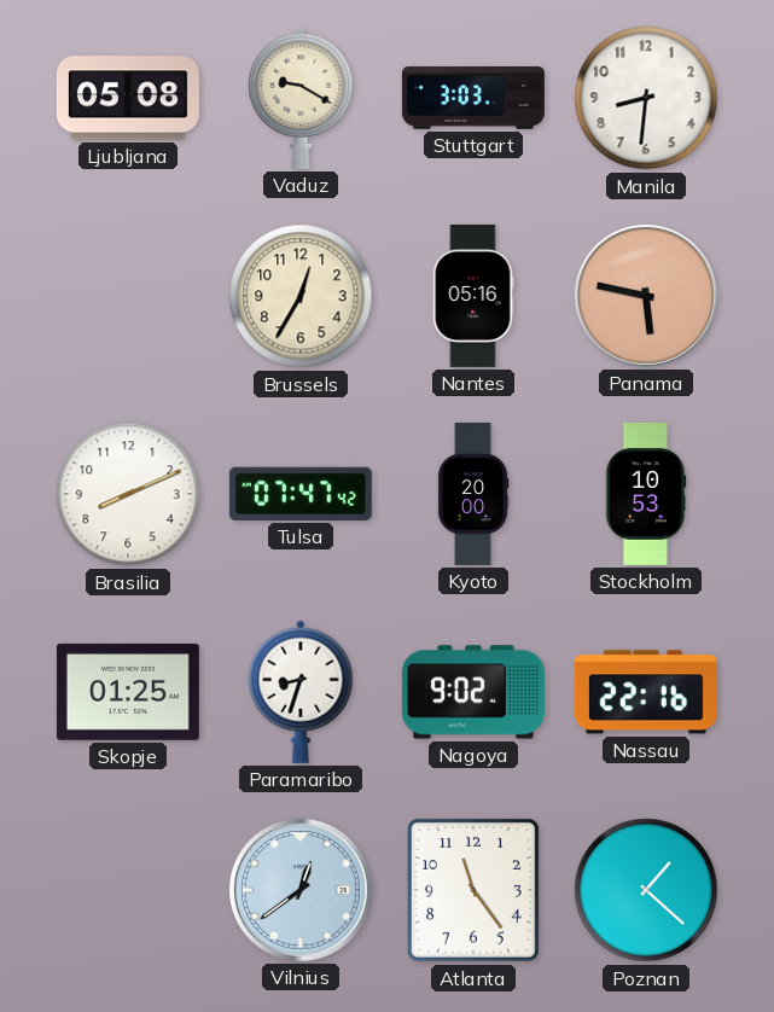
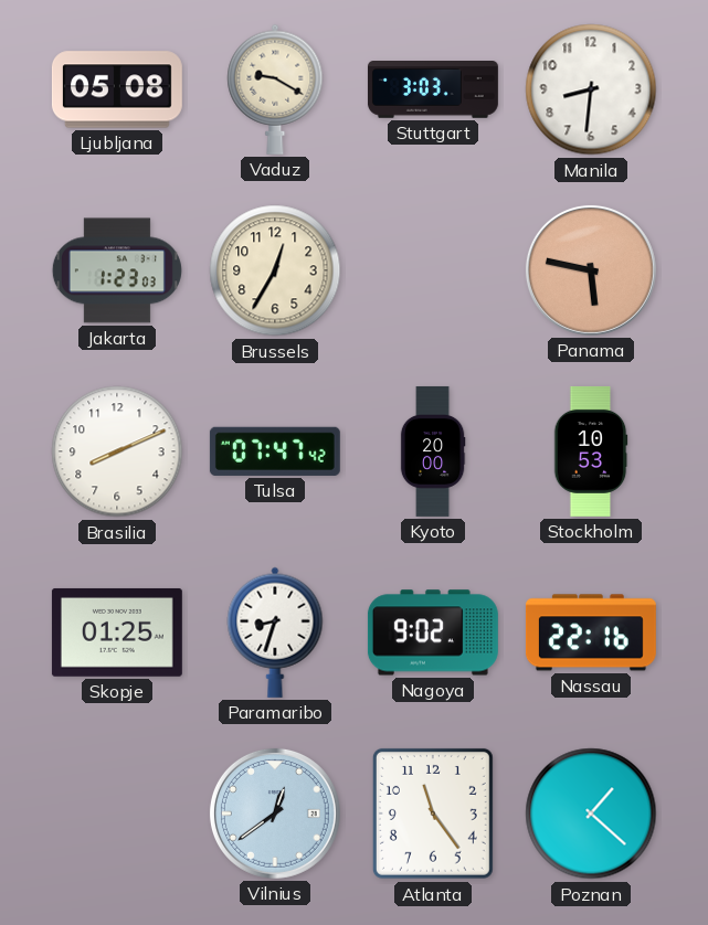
Jakarta: none -> 1:23 (117, 270)
Nantes: 05:16 -> none (473, 296)
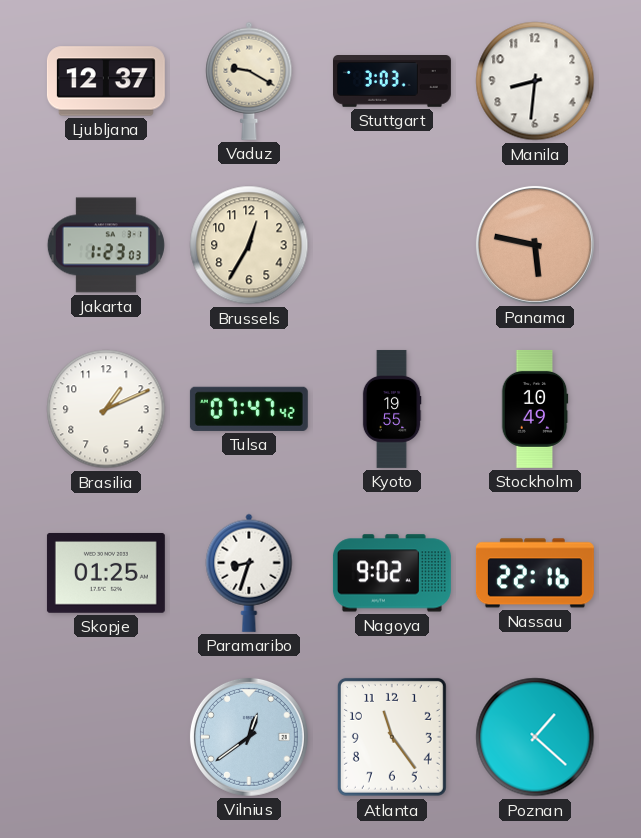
Ljubljana: 05:08 -> 12:37 (106, 81)
Brasilia: 8:11 -> 1:11 (106, 409)
Kyoto: 20:00 -> 19:55 (392, 409)
Stockholm: 10:53 -> 10:49 (535, 409)
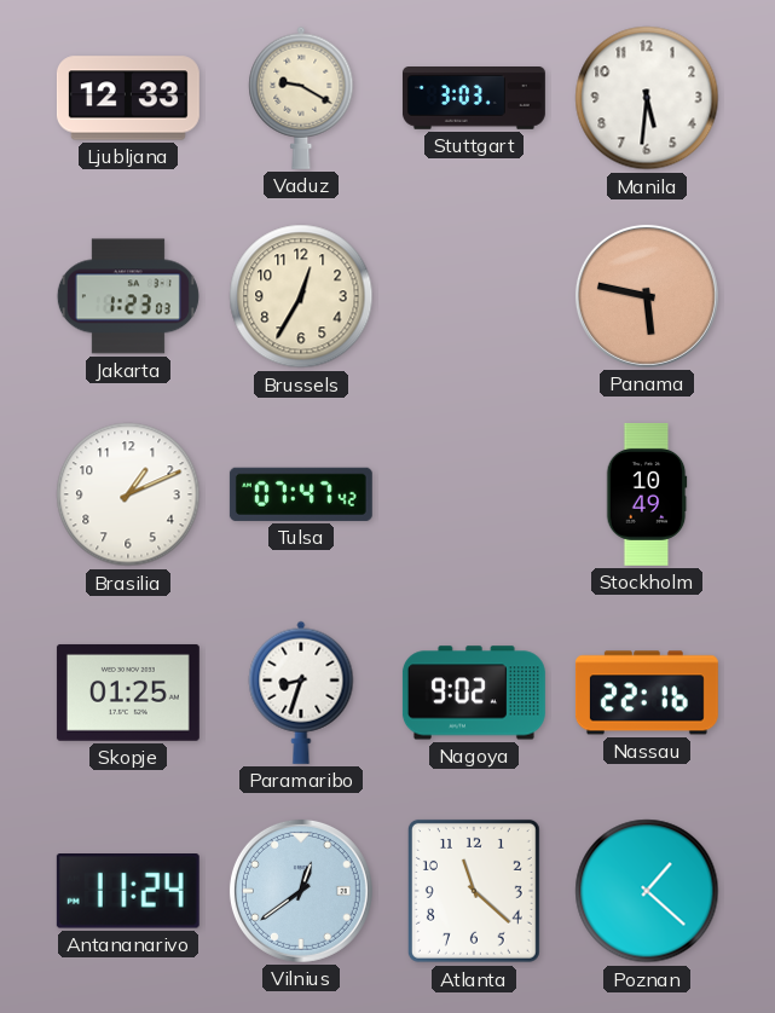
Ljubljana: 12:37 -> 12:33 (128, 98)
Manila: 8:31 -> 5:31 (647, 98)
Kyoto: 19:55 -> none (392, 409)
Antananarivo: none -> 11:24 (128, 892)
Atlanta: 11:24 -> 11:22 (474, 891)
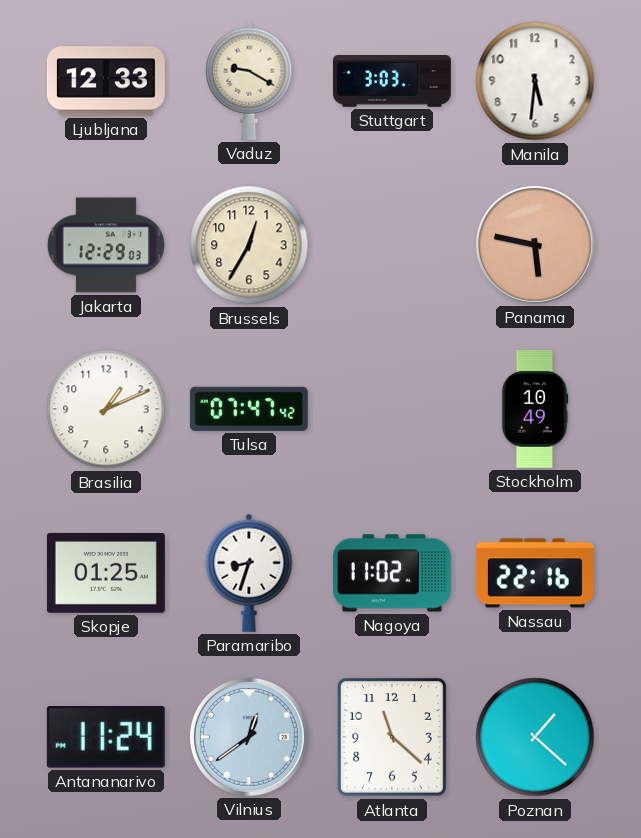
Jakarta: 1:23 -> 12:29 (106, 245)
Nagoya: 9:02 -> 11:02 (392, 573)
